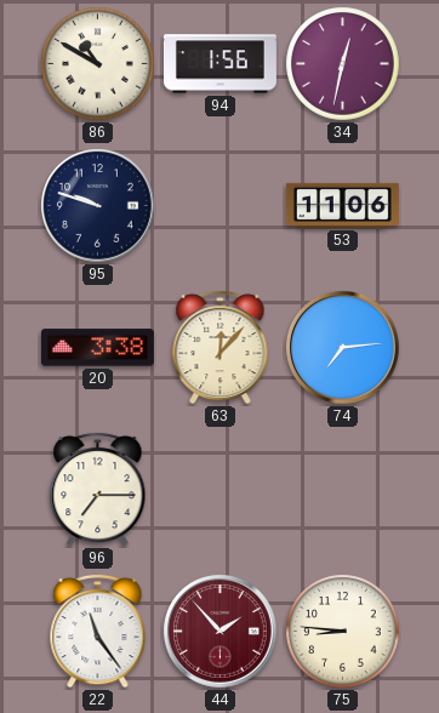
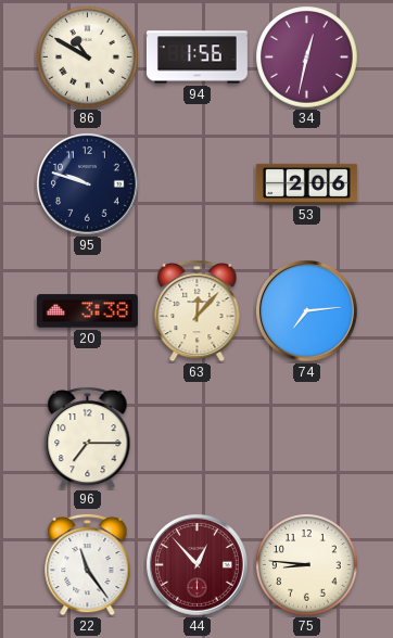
53: 11:06 -> 2:06 (306, 183)
44: 1:53 -> 12:53 (198, 565)
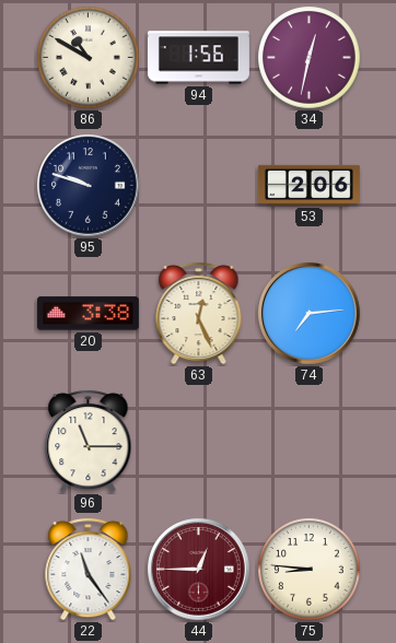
63: 12:07 -> 12:26 (199, 313)
96: 7:15 -> 11:15 (89, 441)
44: 12:53 -> 12:45 (199, 570)
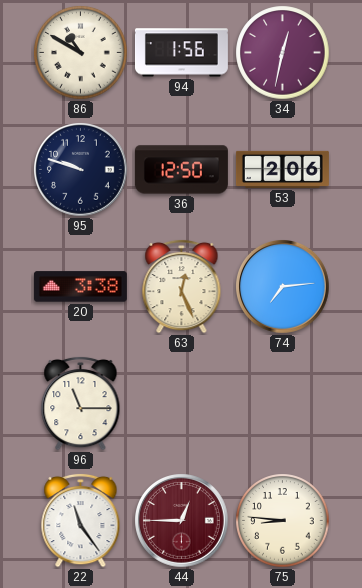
36: none -> 12:50 (181, 170)
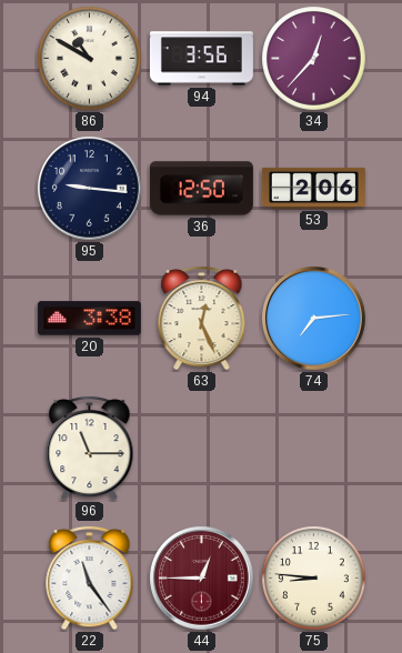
94: 1:56 -> 3:56 (201, 59)
34: 12:32 -> 12:37 (314, 59)
95: 9:48 -> 9:16 (90, 189)
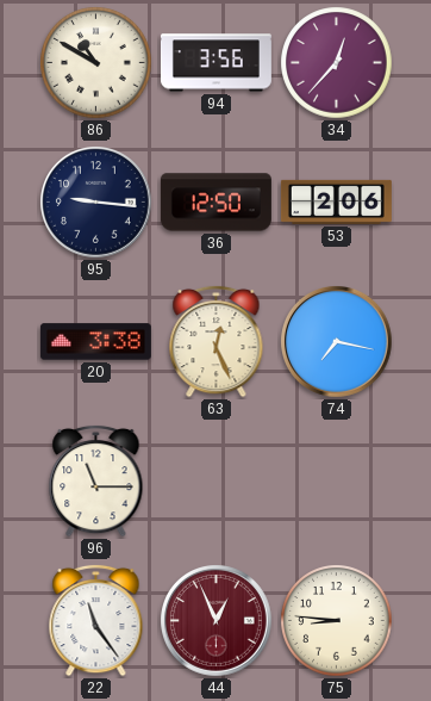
74: 7:14 -> 7:17 (337, 342)
44: 12:45 -> 12:56 (217, 621)
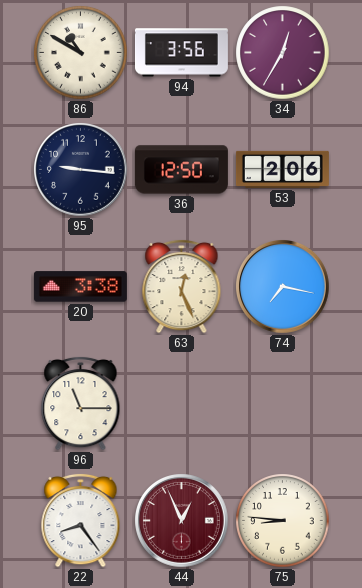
34: 12:37 -> 12:35 (283, 53)
22: 11:24 -> 8:24 (81, 520)
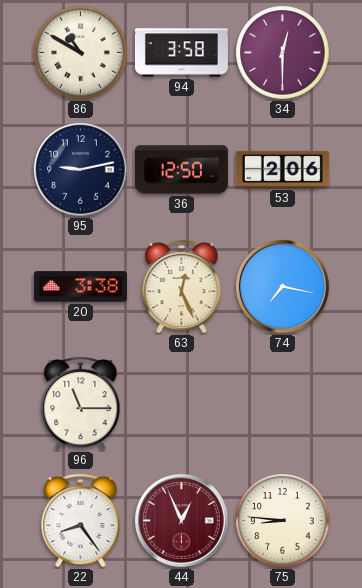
94: 3:56 -> 3:58 (181, 53)
34: 12:35 -> 12:30 (283, 53)
95: 9:16 -> 9:13 (81, 170)
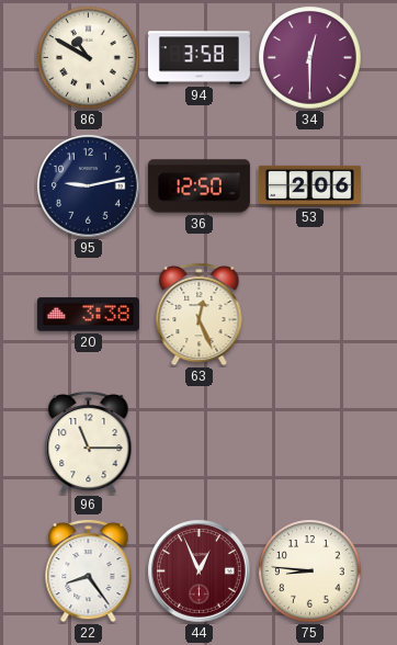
74: 7:17 -> none (283, 287)
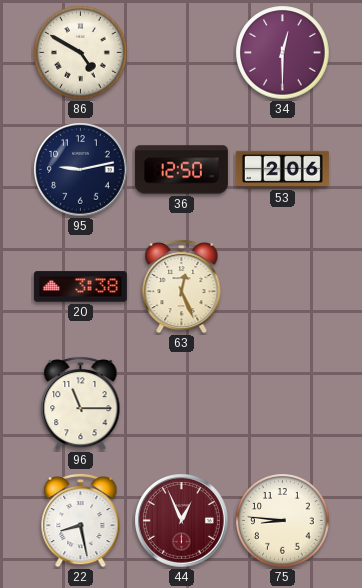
86: 10:50 -> 4:50 (81, 53)
94: 3:58 -> none (198, 58)
22: 8:24 -> 8:28 (81, 520)
